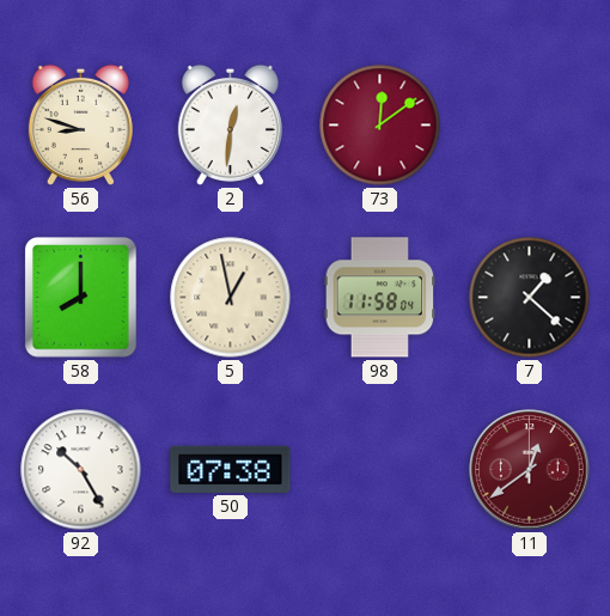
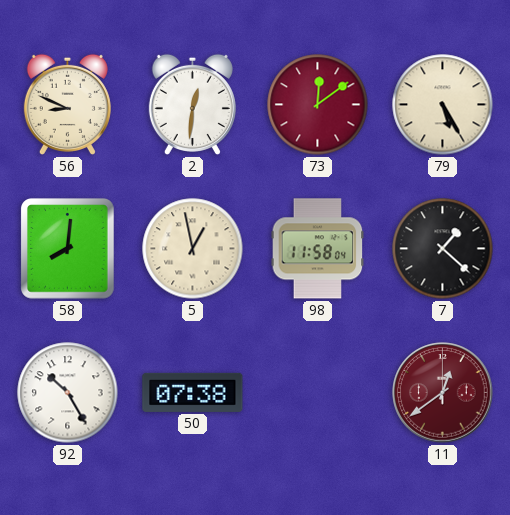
56: 8:48 -> 8:49 (67, 104)
79: none -> 5:25 (443, 105)
58: 8:00 -> 8:01 (68, 249)
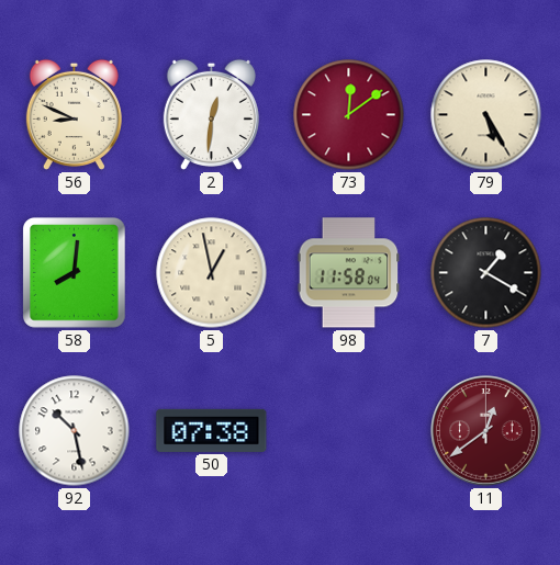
7: 1:22 -> 1:20 (486, 273)
92: 10:25 -> 10:28 (75, 431)
